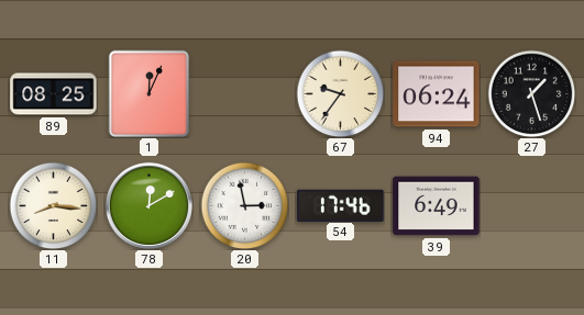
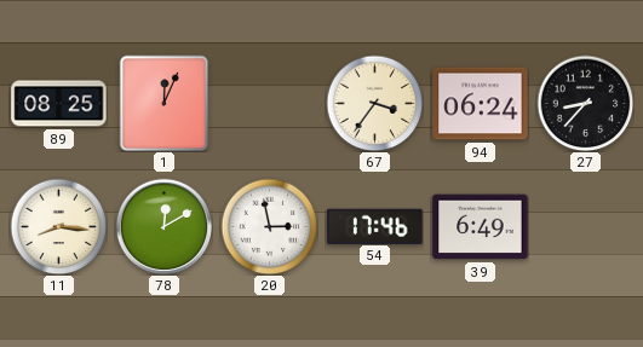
67: 9:36 -> 3:36 (374, 103)
27: 1:27 -> 8:37 (585, 103)
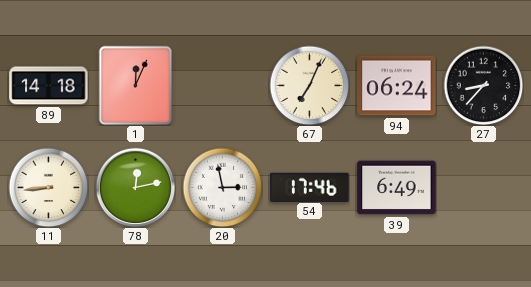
89: 08:25 -> 14:18 (49, 86)
67: 3:36 -> 7:04 (309, 85)
11: 8:16 -> 8:44 (48, 187)
78: 12:10 -> 12:13 (135, 187)
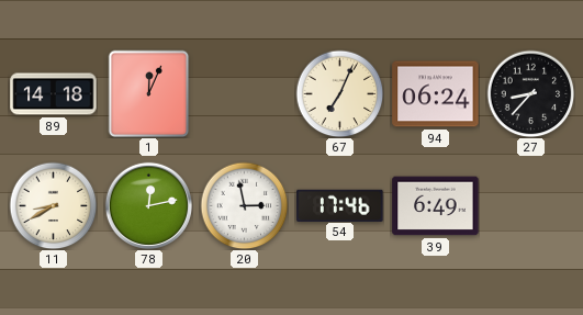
11: 8:44 -> 8:40 (53, 205)
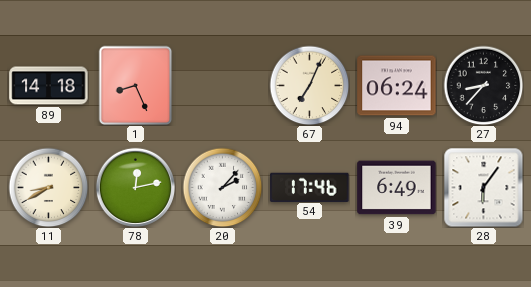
1: 12:04 -> 8:26 (136, 85)
20: 2:58 -> 2:07 (222, 187)
28: none -> 6:06 (483, 187)
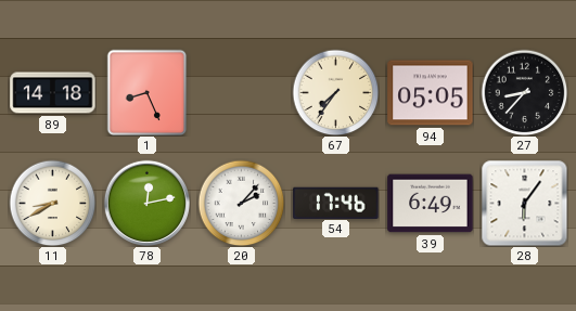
67: 7:04 -> 7:36 (335, 92)
94: 06:24 -> 05:05 (431, 93)
